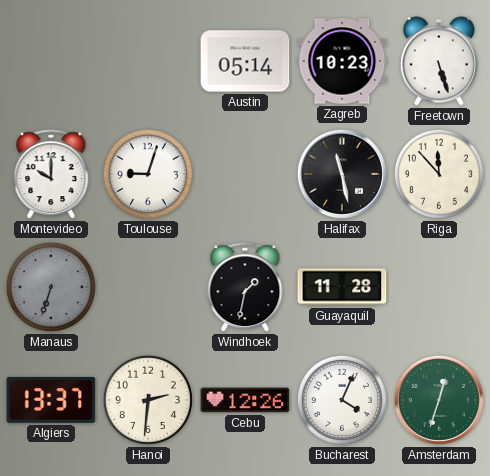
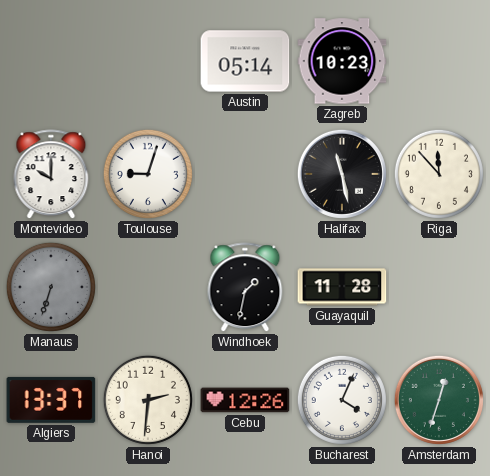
Freetown: 5:27 -> none (439, 61)
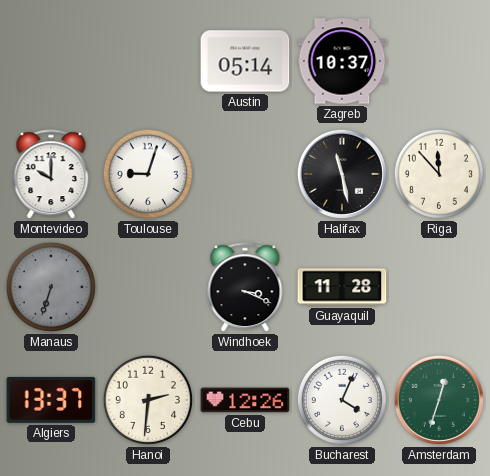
Zagreb: 10:23 -> 10:37 (342, 61)
Windhoek: 1:32 -> 3:19 (245, 288)
